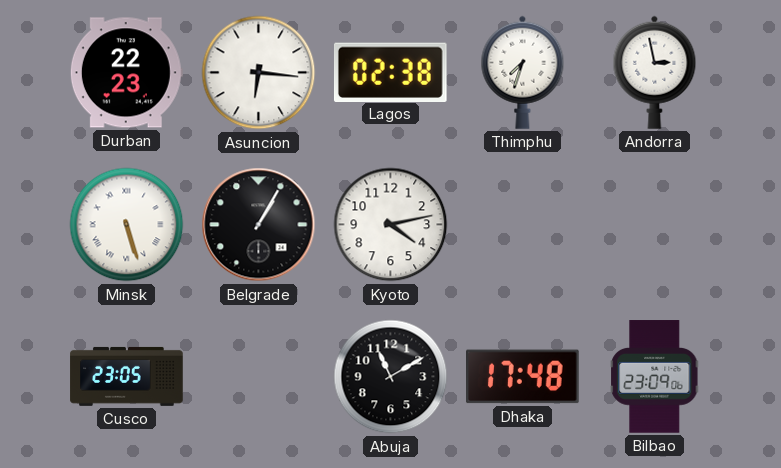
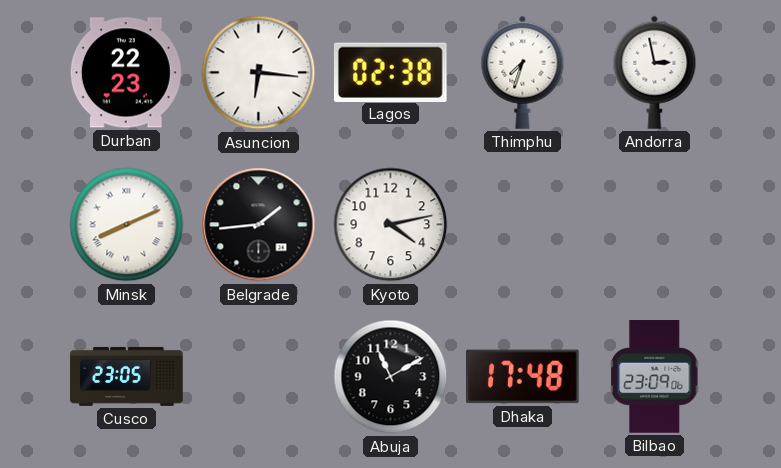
Minsk: 5:27 -> 8:11 (127, 225)
Belgrade: 1:05 -> 1:44 (259, 225)
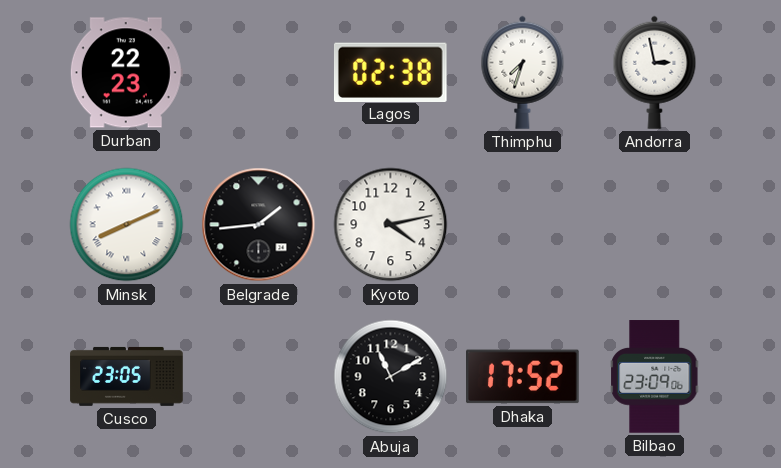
Asuncion: 6:16 -> none (259, 73)
Dhaka: 17:48 -> 17:52 (523, 377)
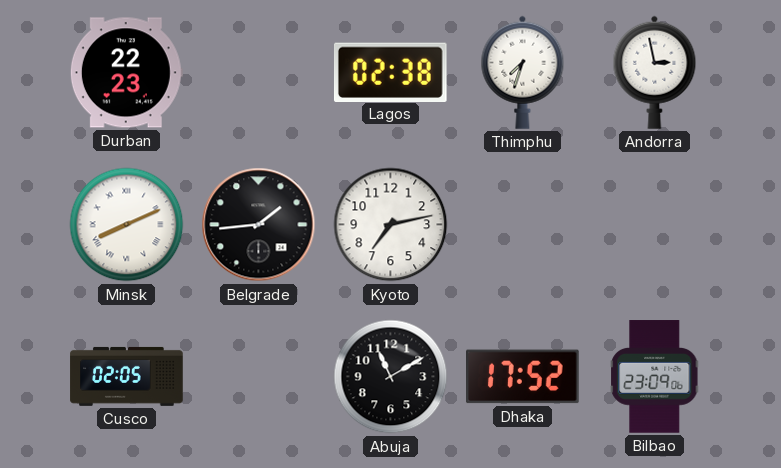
Kyoto: 4:13 -> 7:13 (391, 225)
Cusco: 23:05 -> 02:05 (127, 376)
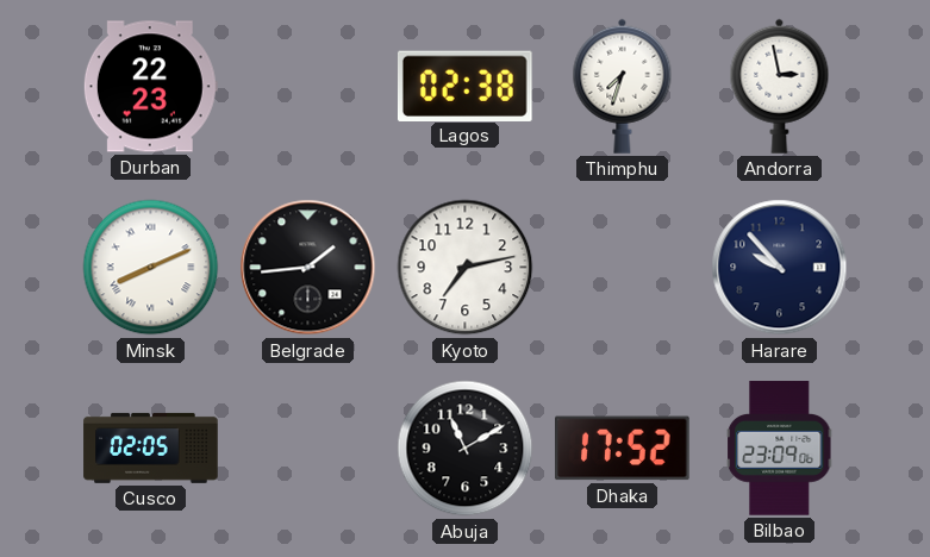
Harare: none -> 9:53 (780, 268)
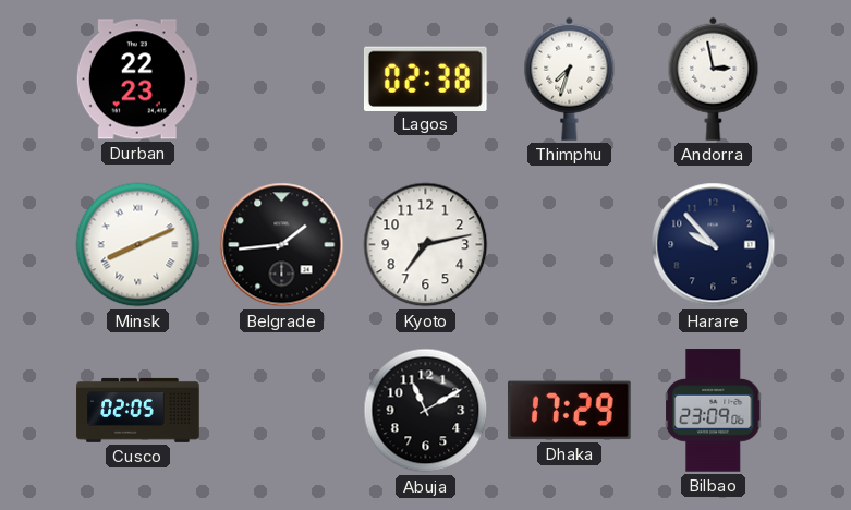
Dhaka: 17:52 -> 17:29 (570, 411)
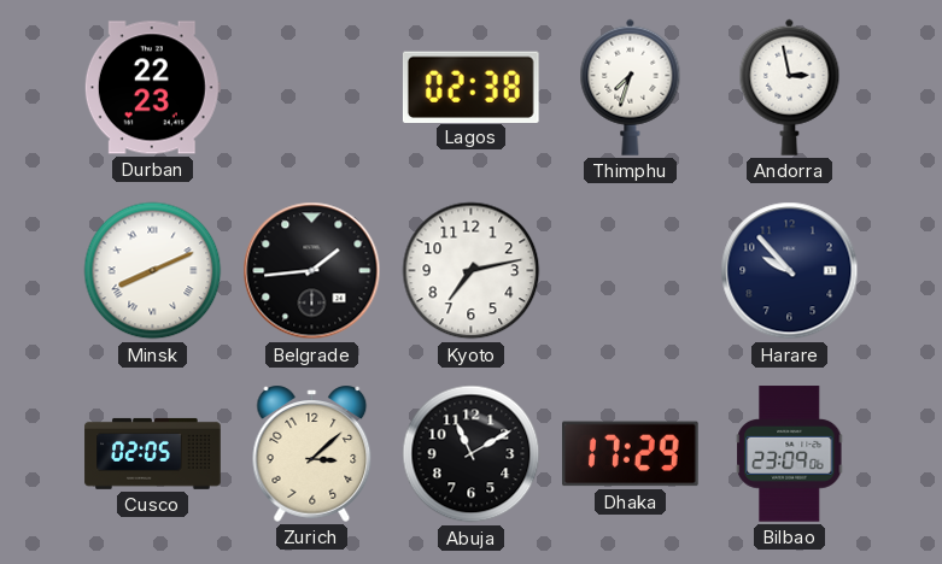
Zurich: none -> 3:08 (312, 453)
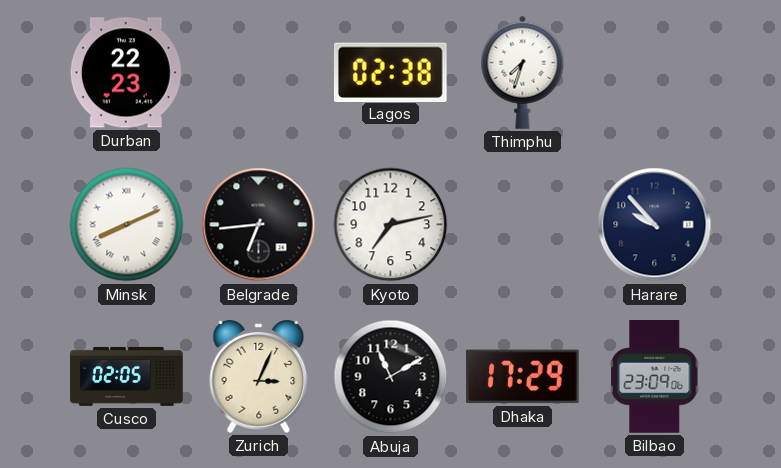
Andorra: 2:58 -> none (790, 87)
Belgrade: 1:44 -> 6:44 (259, 225)
Zurich: 3:08 -> 3:04 (259, 376)
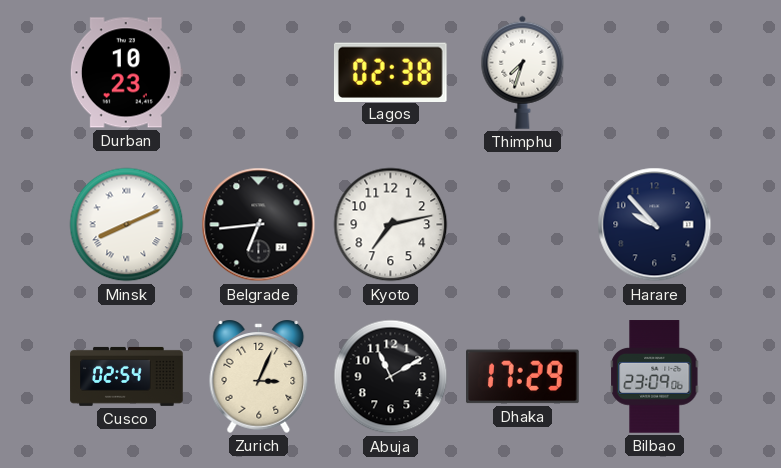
Durban: 22:23 -> 10:23 (126, 73)
Cusco: 02:05 -> 02:54 (127, 376)
